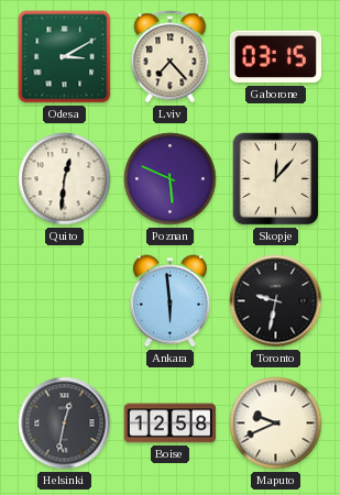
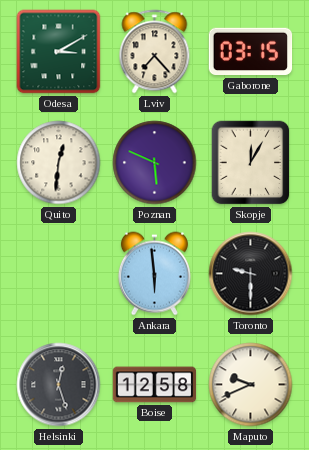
Skopje: 12:07 -> 12:05 (251, 163)
Toronto: 9:32 -> 9:30 (251, 274)
Helsinki: 12:32 -> 12:27 (59, 385)
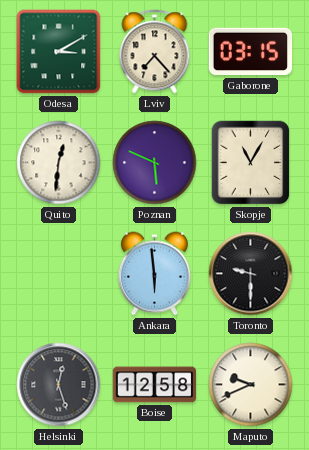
Skopje: 12:05 -> 11:05 (251, 163)
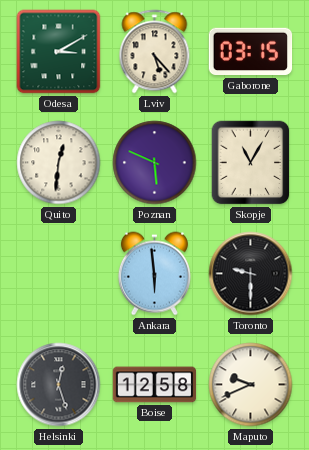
Lviv: 7:23 -> 5:23 (155, 52)
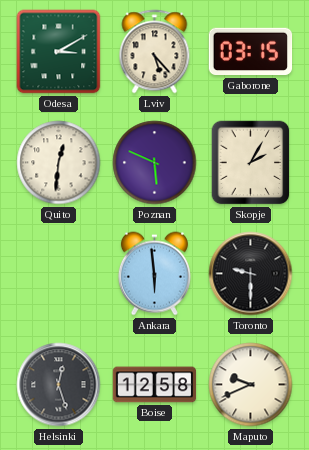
Skopje: 11:05 -> 2:05 (251, 163)
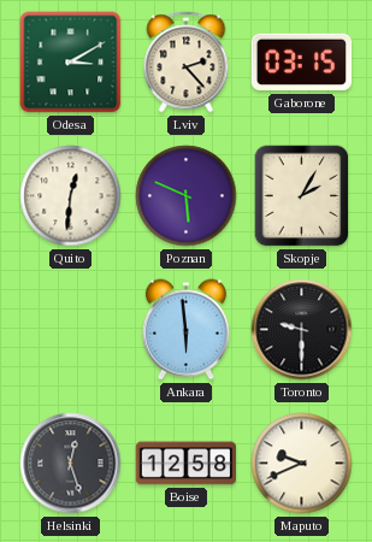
Lviv: 5:23 -> 2:23 (187, 63)
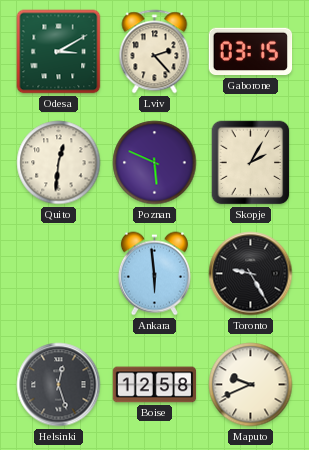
Toronto: 9:30 -> 9:25 (251, 274)
